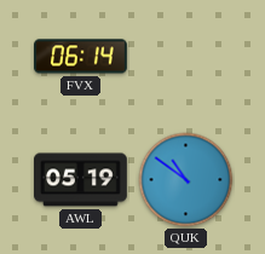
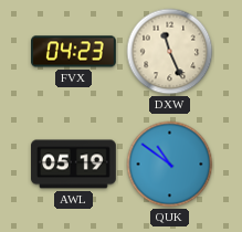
FVX: 06:14 -> 04:23 (74, 52)
DXW: none -> 11:26 (170, 52)
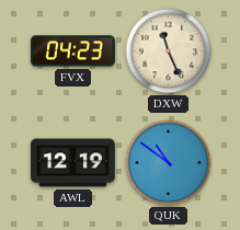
AWL: 05:19 -> 12:19 (73, 163)
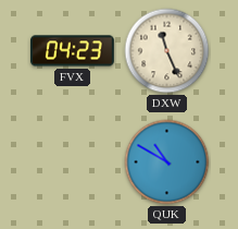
AWL: 12:19 -> none (73, 163)
QUK: 10:51 -> 10:50 (167, 162)
